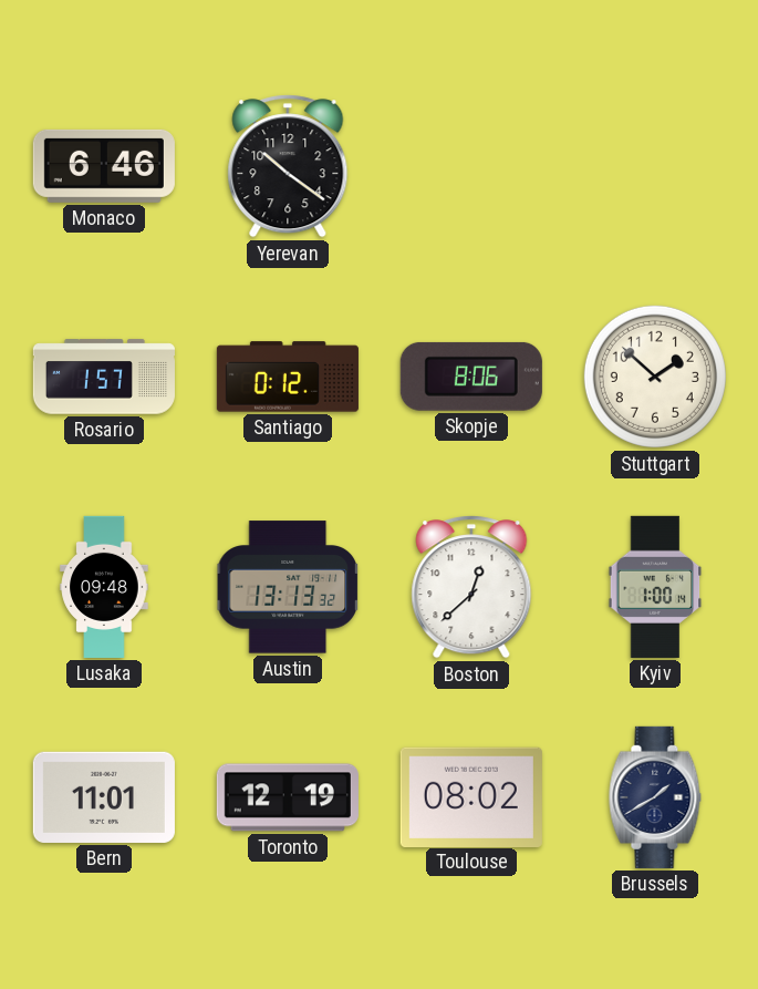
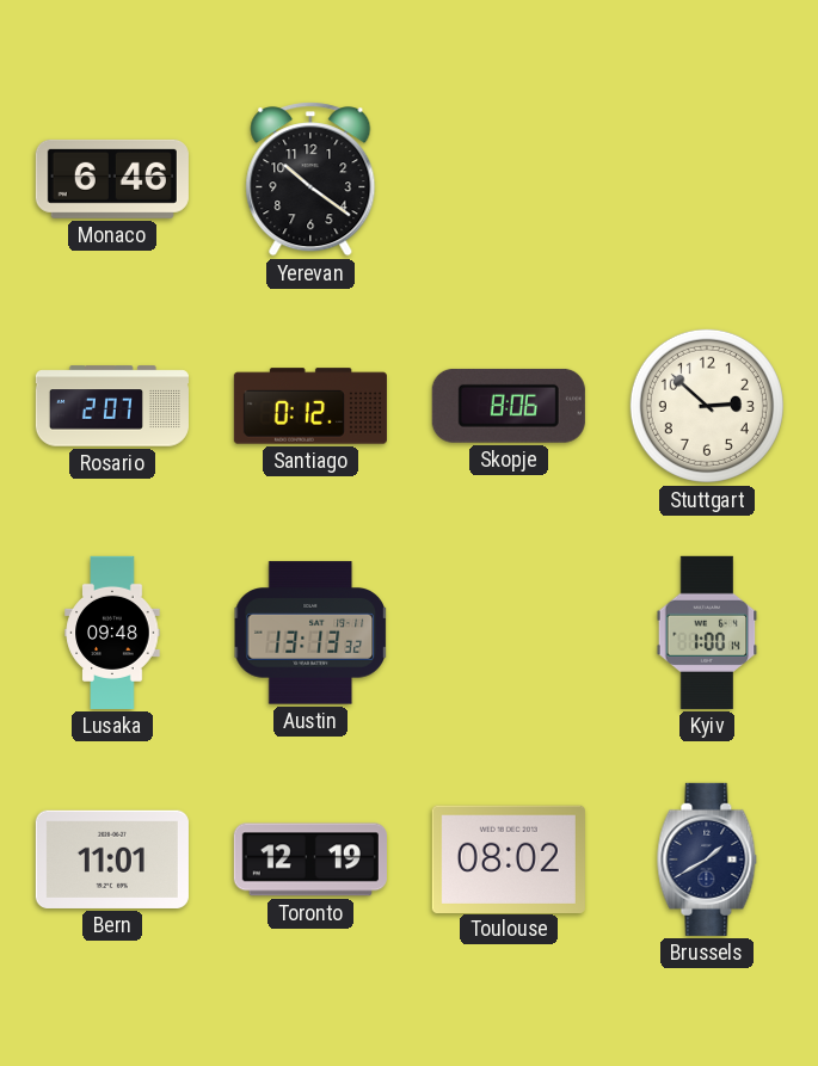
Rosario: 1:57 -> 2:07 (112, 406)
Stuttgart: 1:52 -> 2:52 (707, 406)
Boston: 12:38 -> none (471, 587)
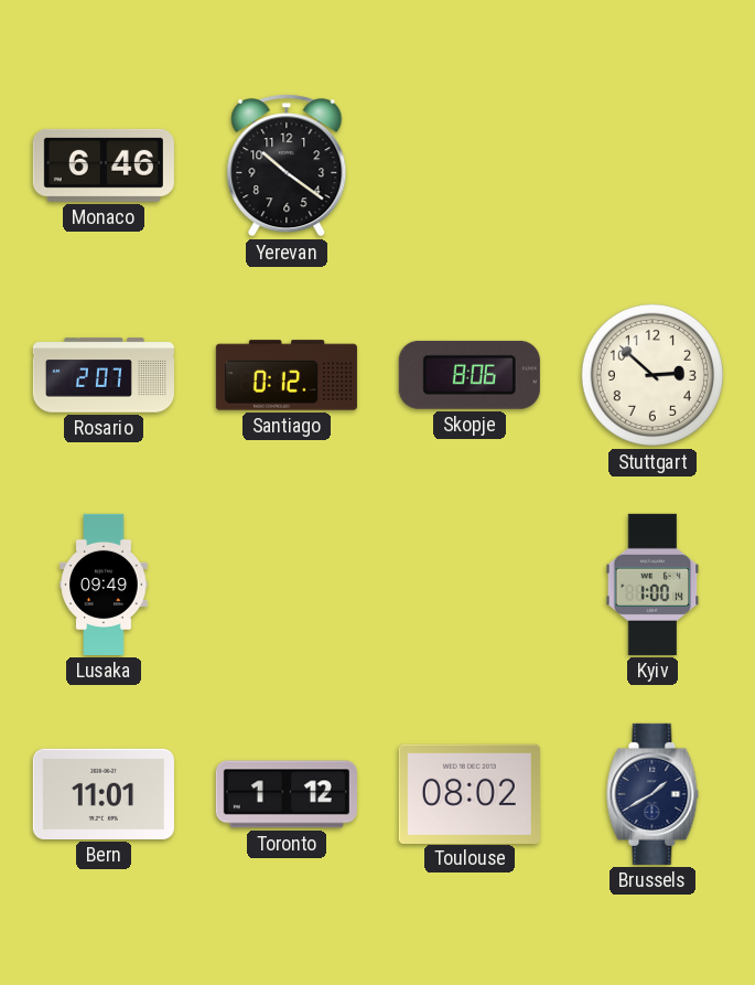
Lusaka: 09:48 -> 09:49 (104, 585)
Austin: 13:13 -> none (309, 633)
Toronto: 12:19 -> 1:12 (287, 794)
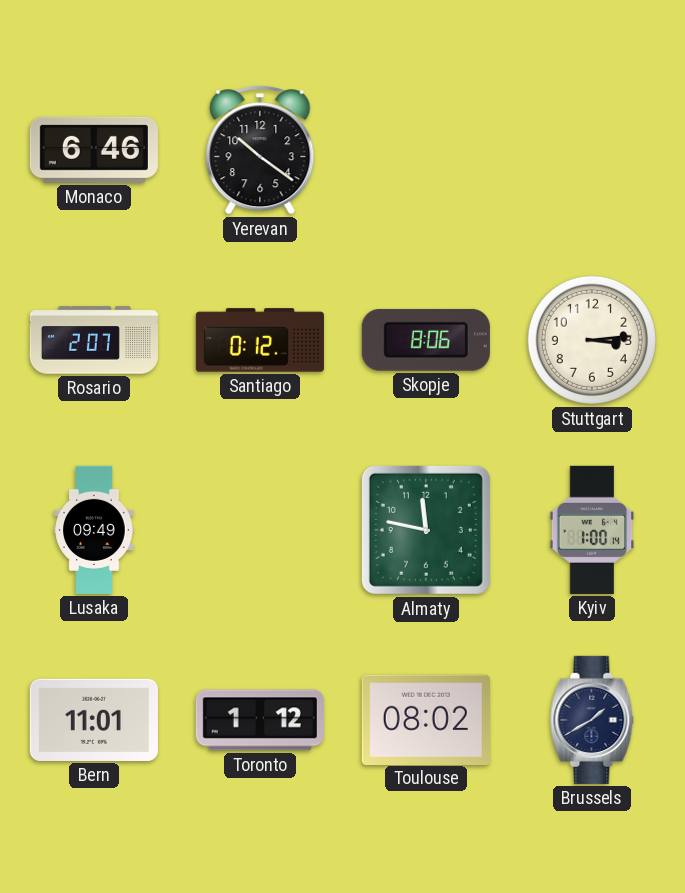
Stuttgart: 2:52 -> 3:14 (592, 340)
Almaty: none -> 11:47 (426, 530)
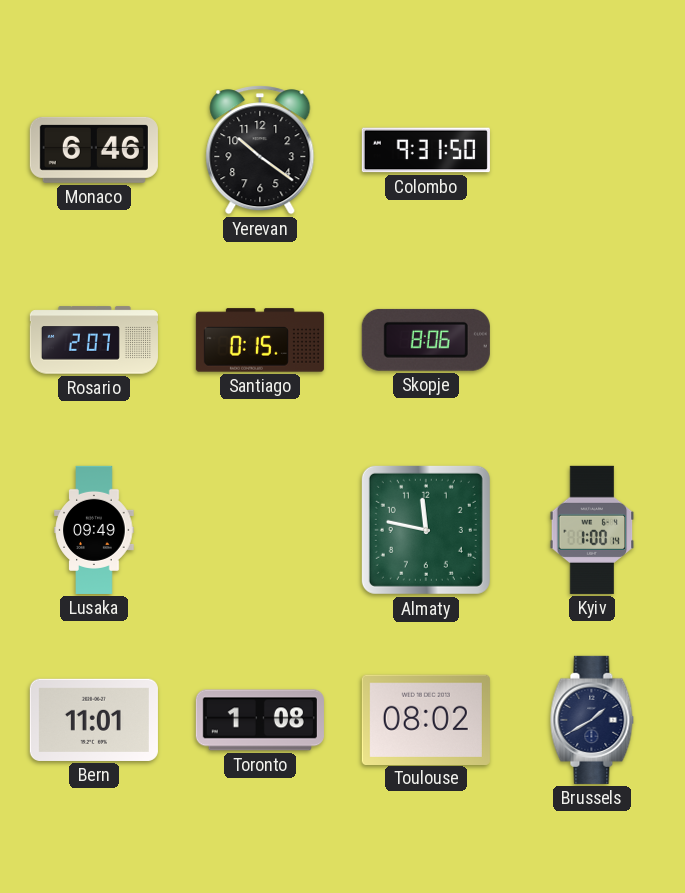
Colombo: none -> 9:31 (426, 150)
Santiago: 0:12 -> 0:15 (260, 340)
Stuttgart: 3:14 -> none (592, 340)
Toronto: 1:12 -> 1:08 (260, 720)
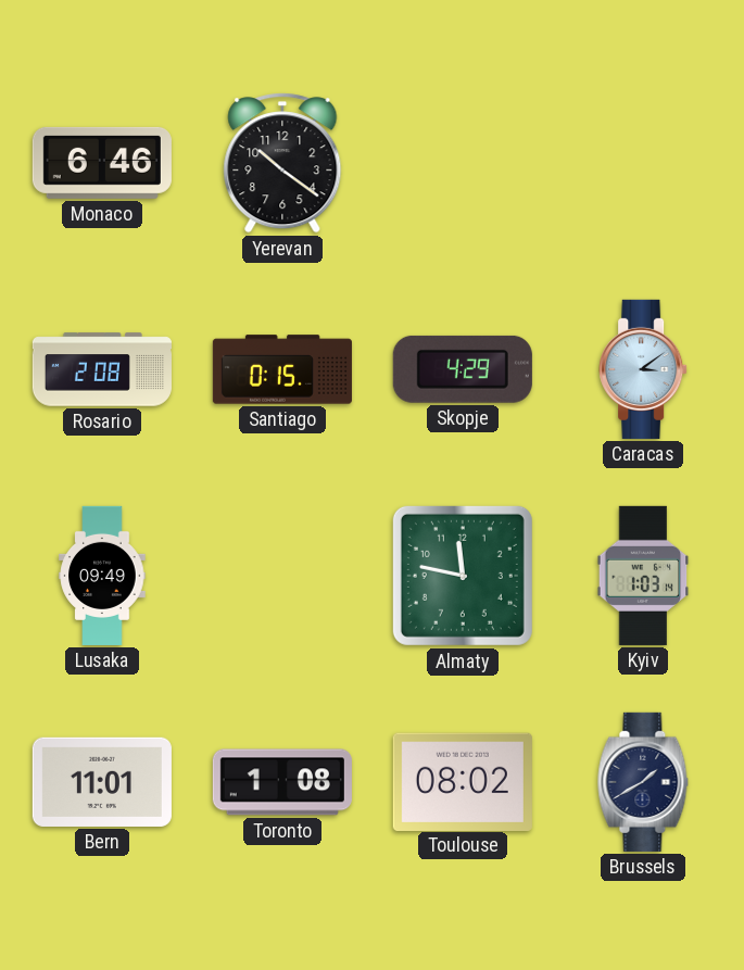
Colombo: 9:31 -> none (426, 150)
Rosario: 2:07 -> 2:08 (102, 369)
Skopje: 8:06 -> 4:29 (463, 369)
Caracas: none -> 3:09 (643, 369)
Kyiv: 1:00 -> 1:03 (643, 576)
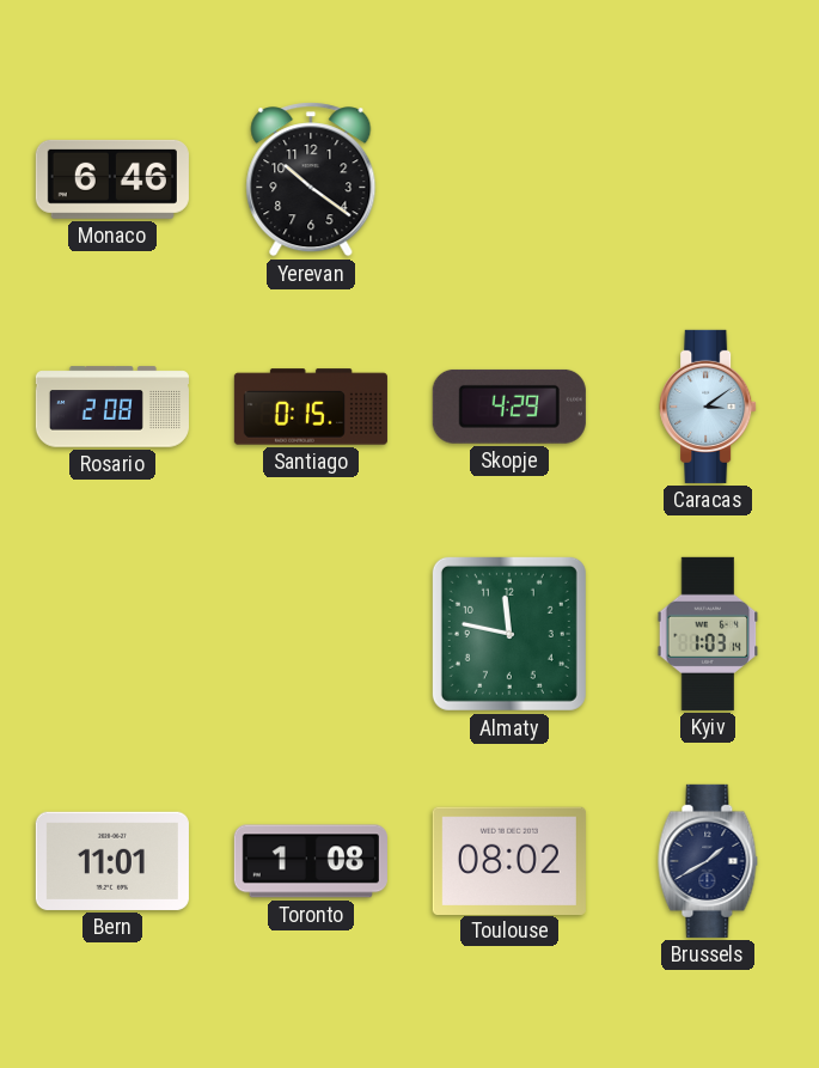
Lusaka: 09:49 -> none (102, 576)
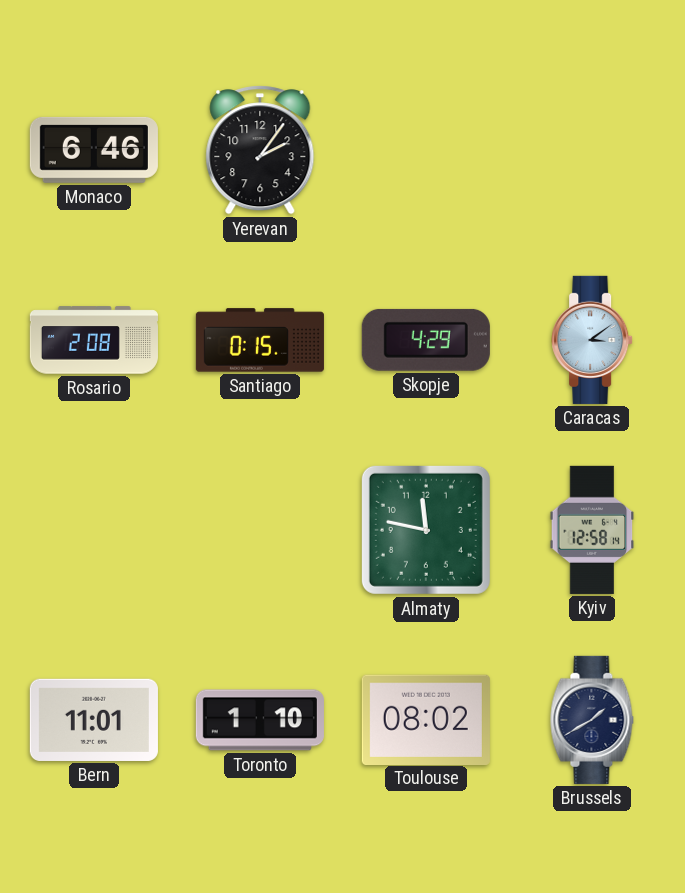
Yerevan: 10:21 -> 2:06 (260, 150)
Kyiv: 1:03 -> 12:58 (592, 530)
Toronto: 1:08 -> 1:10 (260, 720)
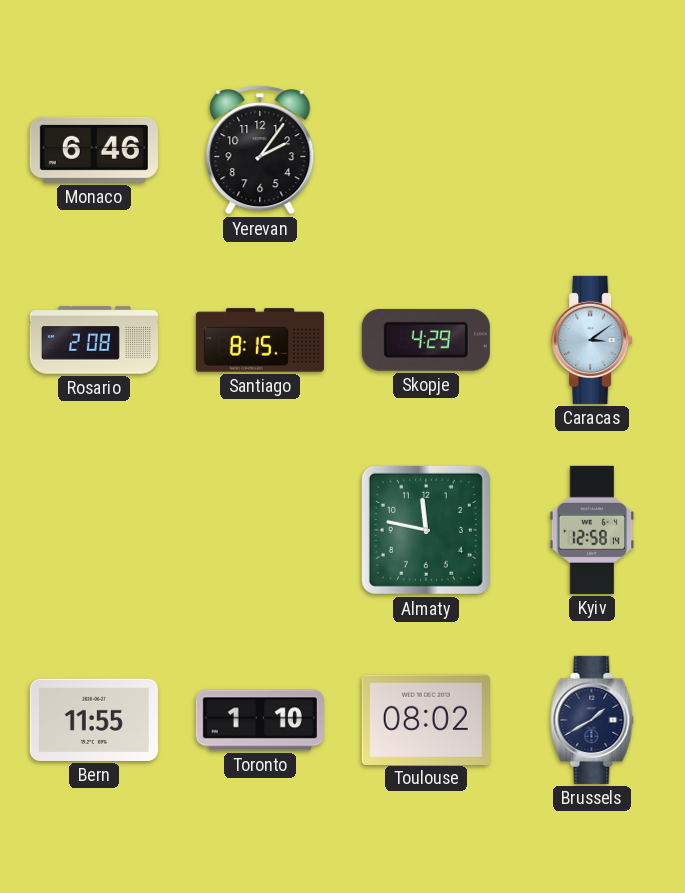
Santiago: 0:15 -> 8:15 (260, 340)
Bern: 11:01 -> 11:55 (94, 720)
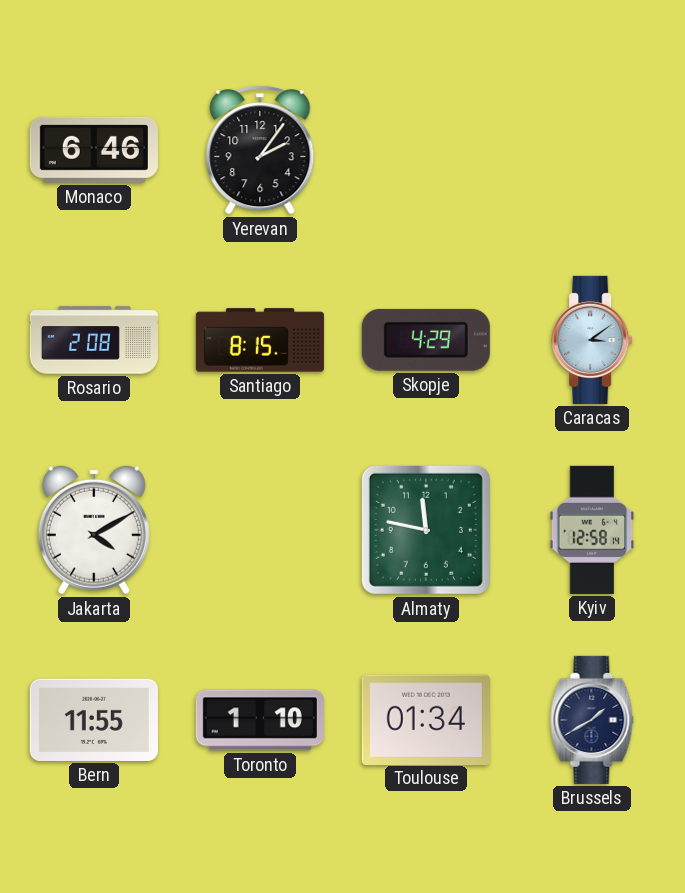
Jakarta: none -> 4:10 (94, 530)
Toulouse: 08:02 -> 01:34 (426, 719)
